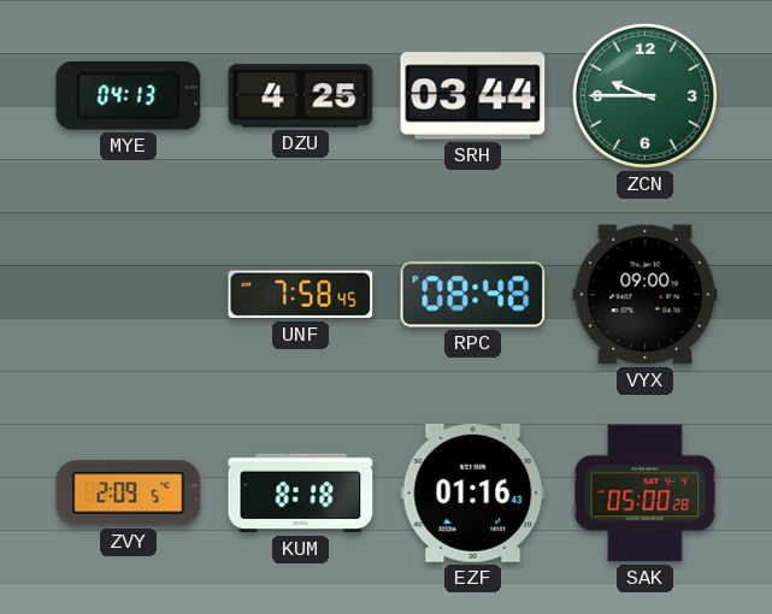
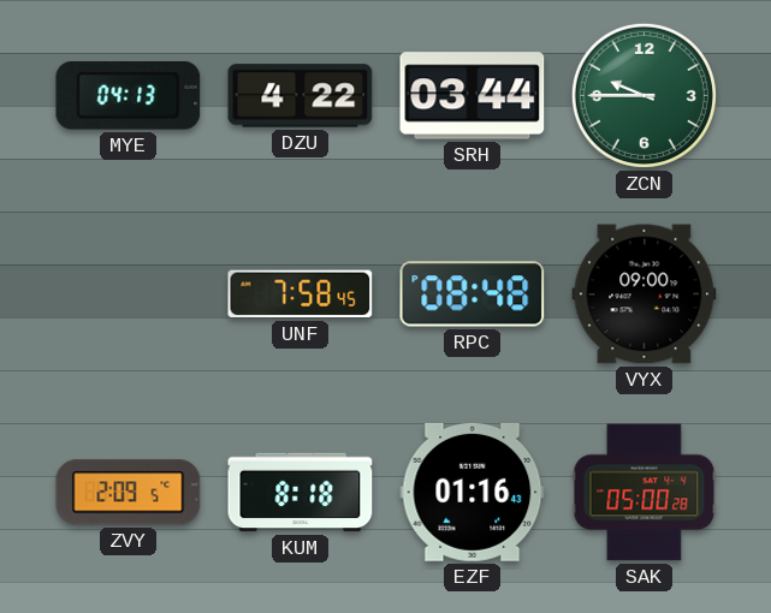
DZU: 4:25 -> 4:22 (301, 96)
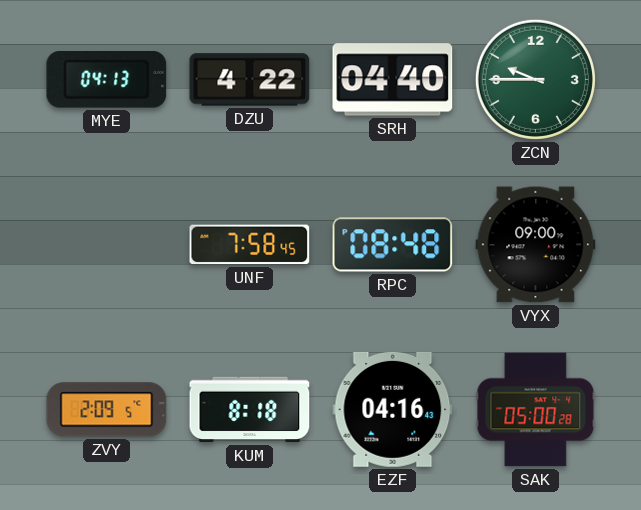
SRH: 03:44 -> 04:40 (393, 80)
EZF: 01:16 -> 04:16 (393, 409)
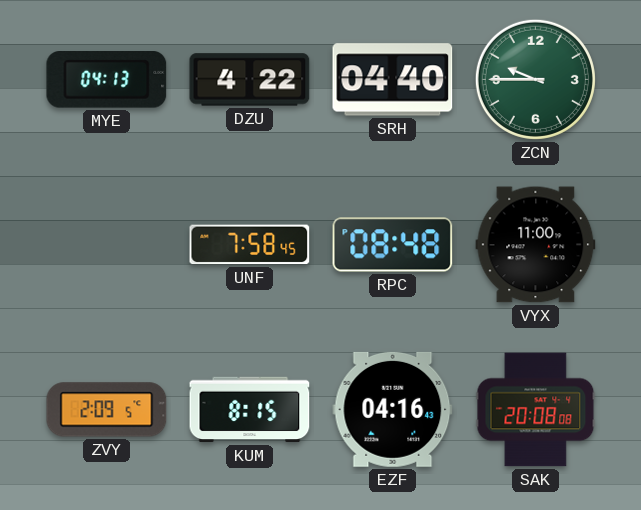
VYX: 09:00 -> 11:00 (536, 245)
KUM: 8:18 -> 8:15 (250, 410)
SAK: 05:00 -> 20:08 (536, 410)
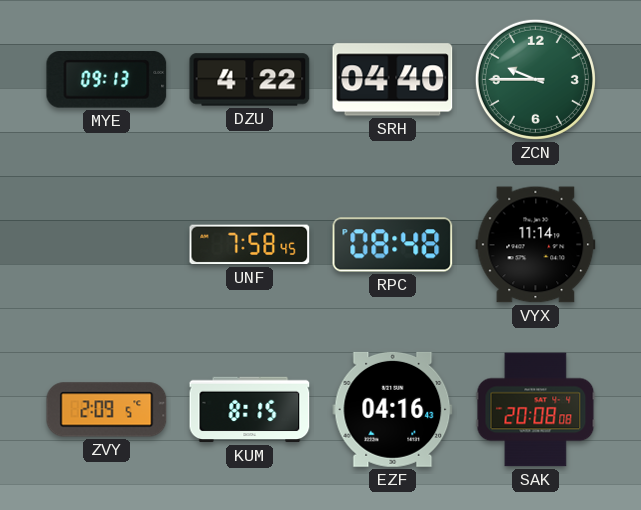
MYE: 04:13 -> 09:13 (107, 80)
VYX: 11:00 -> 11:14 (536, 245)
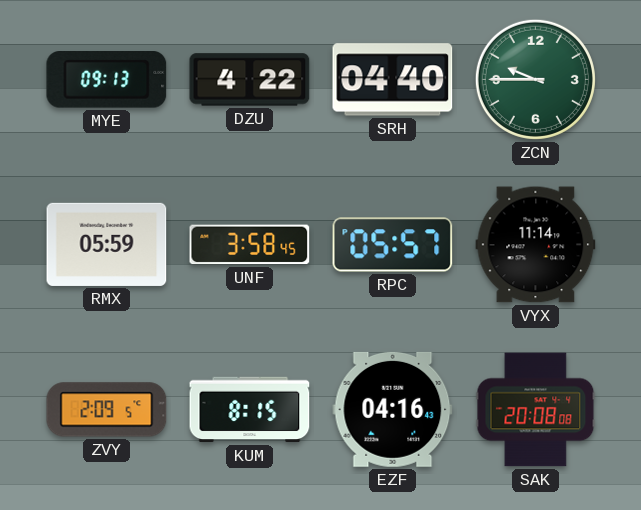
RMX: none -> 05:59 (107, 244)
UNF: 7:58 -> 3:58 (250, 245)
RPC: 08:48 -> 05:57 (393, 245)
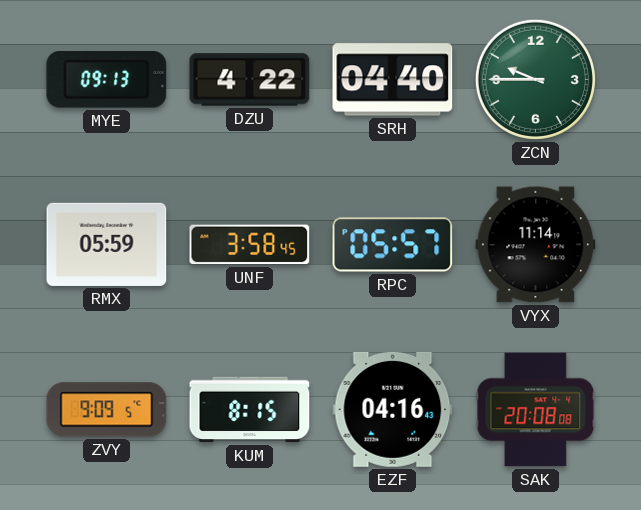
ZVY: 2:09 -> 9:09 (107, 410)
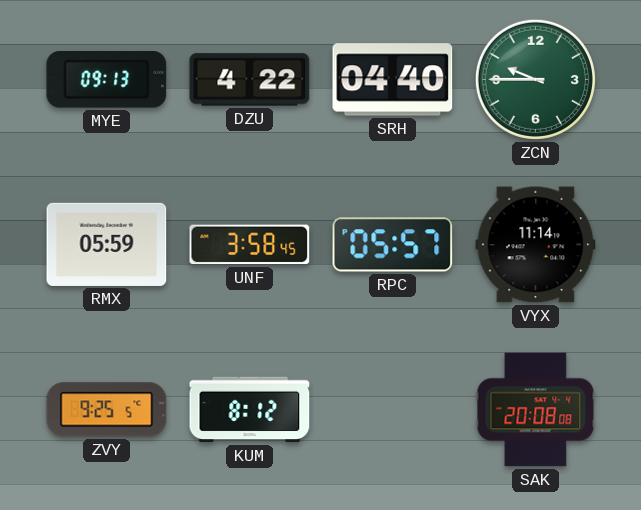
ZVY: 9:09 -> 9:25 (107, 410)
KUM: 8:15 -> 8:12 (250, 410)
EZF: 04:16 -> none (393, 409)
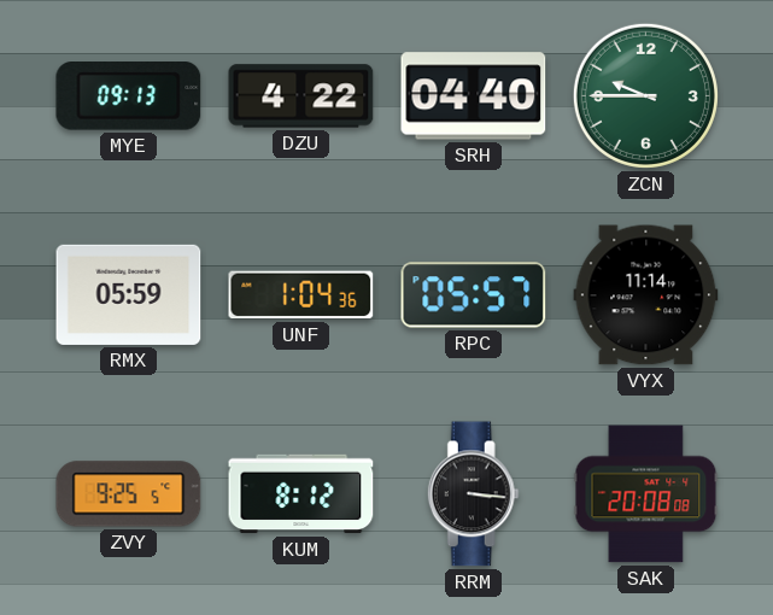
UNF: 3:58 -> 1:04 (301, 295)
RRM: none -> 3:16 (473, 494)
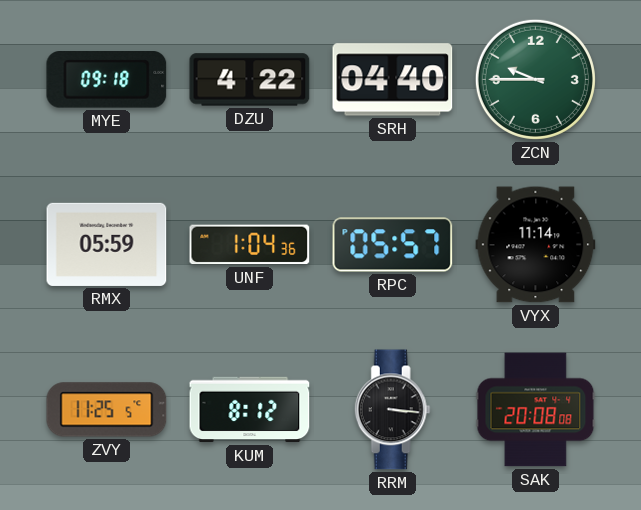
MYE: 09:13 -> 09:18 (107, 80)
ZVY: 9:25 -> 11:25 (107, 410)
